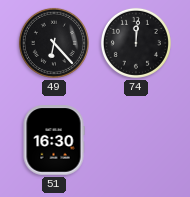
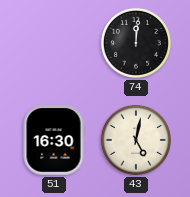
49: 6:23 -> none (54, 43)
43: none -> 5:02 (136, 140)
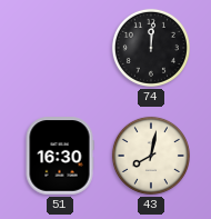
43: 5:02 -> 8:02 (151, 156)
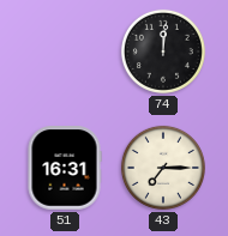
51: 16:30 -> 16:31 (65, 168)
43: 8:02 -> 7:15 (163, 168)
